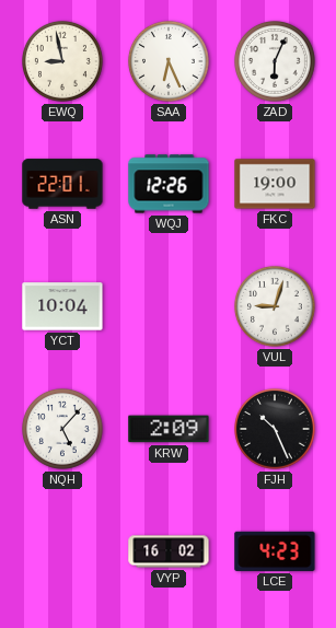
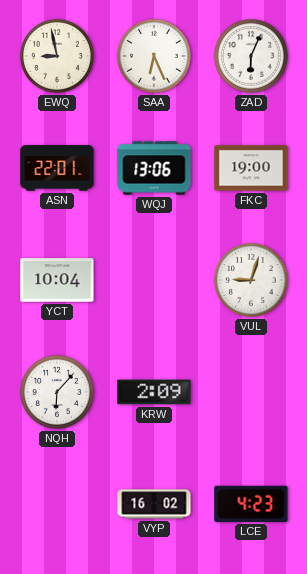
WQJ: 12:26 -> 13:06 (154, 168)
NQH: 5:07 -> 6:07 (57, 392)
FJH: 10:26 -> none (275, 429)
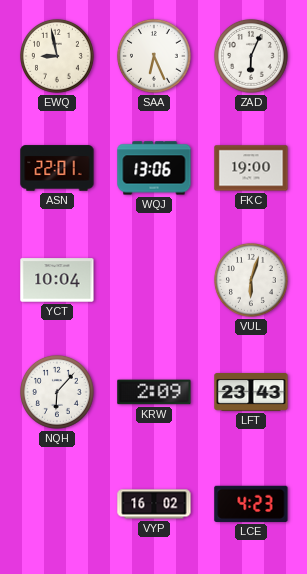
VUL: 9:03 -> 6:03 (251, 280)
LFT: none -> 23:43 (251, 393)
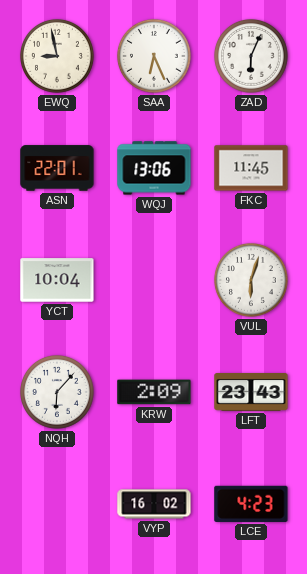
FKC: 19:00 -> 11:45 (251, 168)
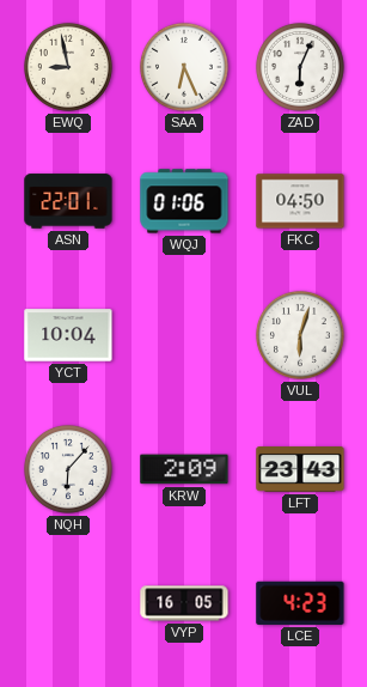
WQJ: 13:06 -> 01:06 (184, 201)
FKC: 11:45 -> 04:50 (300, 201)
VYP: 16:02 -> 16:05 (184, 603)
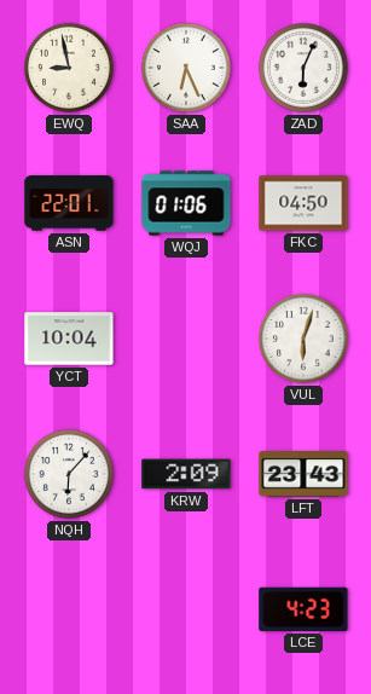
VYP: 16:05 -> none (184, 603)
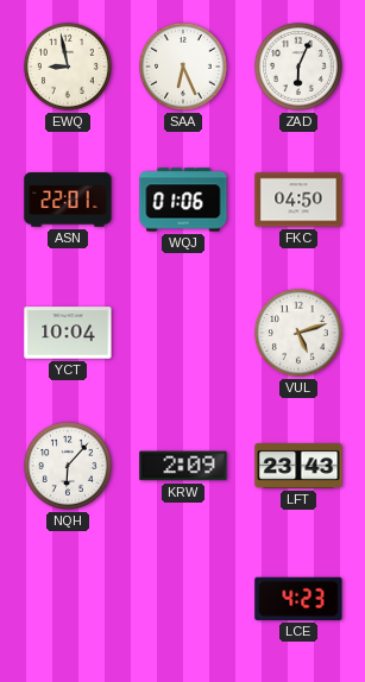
VUL: 6:03 -> 5:12 (298, 333)
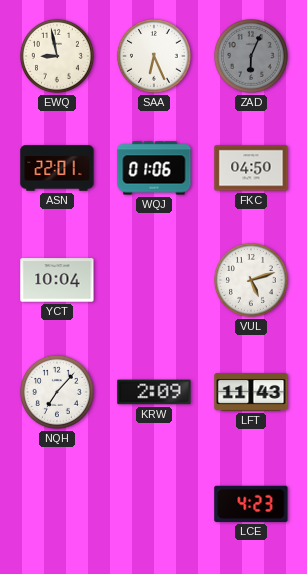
ZAD dial: white -> grey (251, 56)
NQH: 6:07 -> 7:07 (57, 392)
LFT: 23:43 -> 11:43 (251, 393)
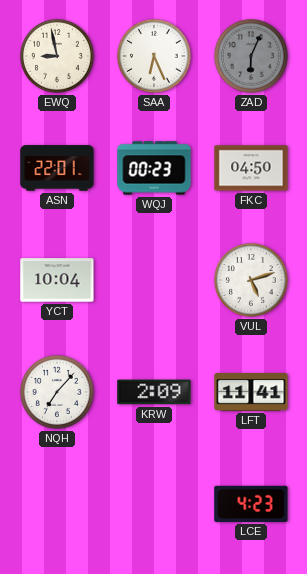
WQJ: 01:06 -> 00:23 (154, 168)
LFT: 11:43 -> 11:41 (251, 393)
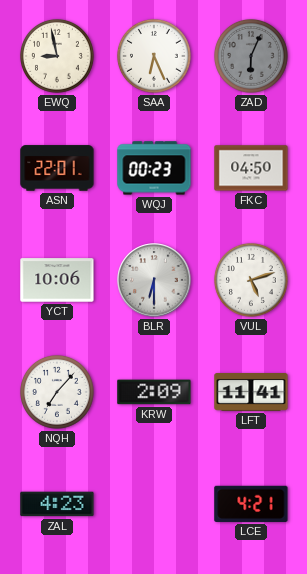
YCT: 10:04 -> 10:06 (57, 280)
BLR: none -> 6:30 (154, 280)
ZAL: none -> 4:23 (57, 504)
LCE: 4:23 -> 4:21 (251, 504)
